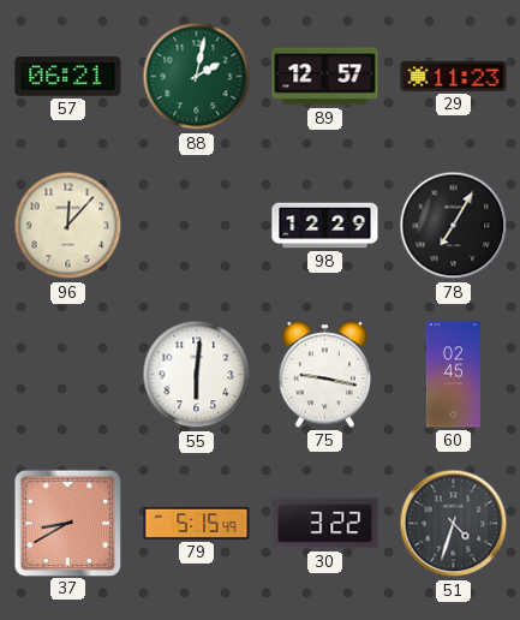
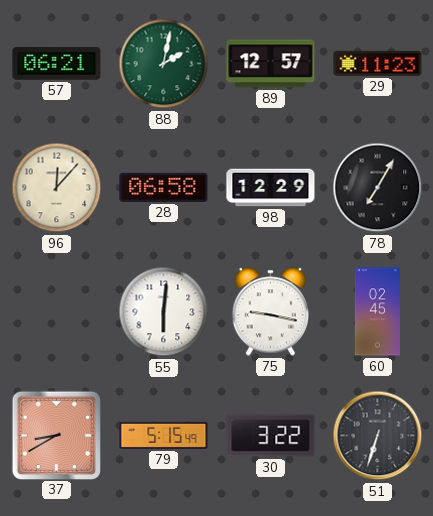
28: none -> 06:58 (164, 187)
51: 4:33 -> 6:33 (378, 436)
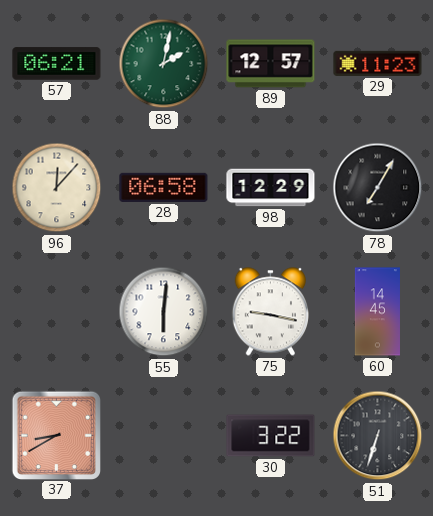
60: 02:45 -> 14:45 (377, 312)
79: 5:15 -> none (164, 435)
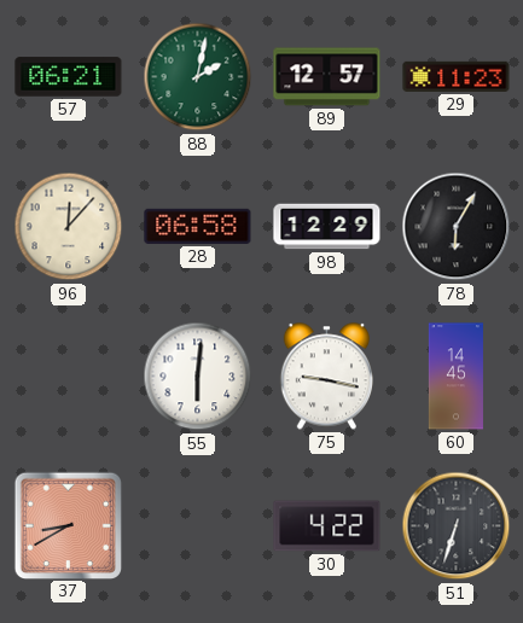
78: 7:05 -> 6:05 (457, 227)
30: 3:22 -> 4:22 (327, 526)
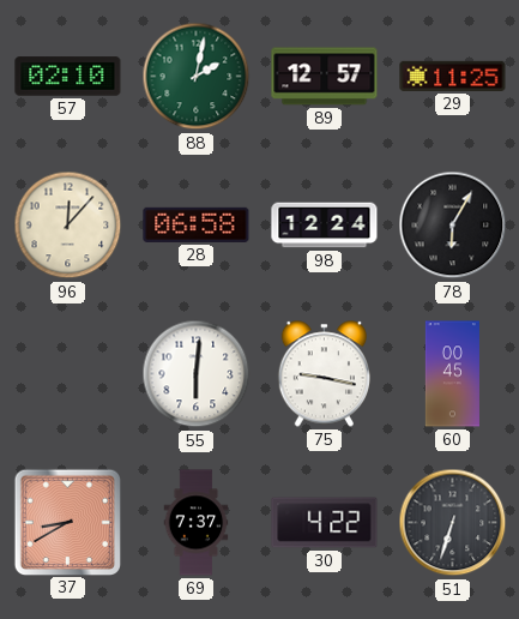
57: 06:21 -> 02:10 (68, 77)
29: 11:23 -> 11:25 (453, 76)
98: 12:29 -> 12:24 (325, 226)
60: 14:45 -> 00:45 (452, 374)
69: none -> 7:37 (197, 523)
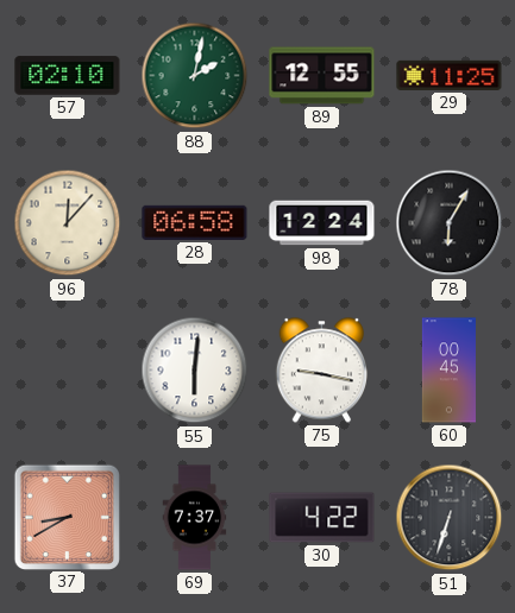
89: 12:57 -> 12:55 (322, 76)
